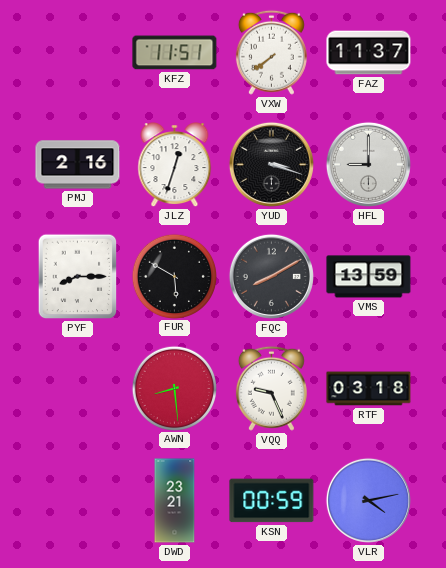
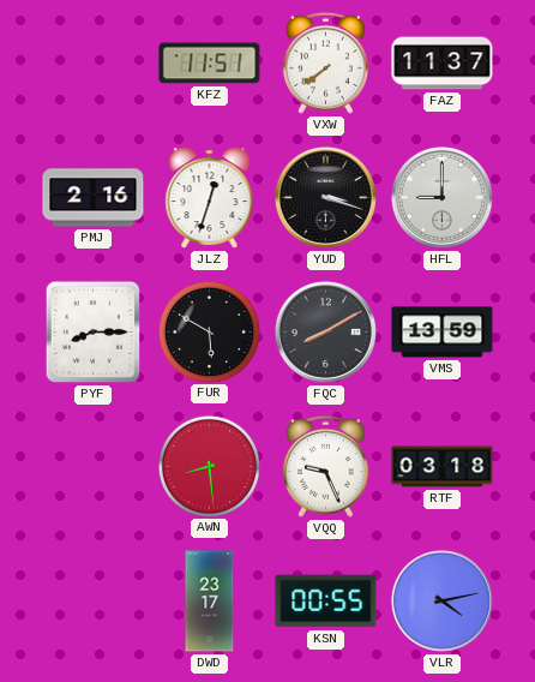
DWD: 23:21 -> 23:17 (210, 602)
KSN: 00:59 -> 00:55 (326, 602)
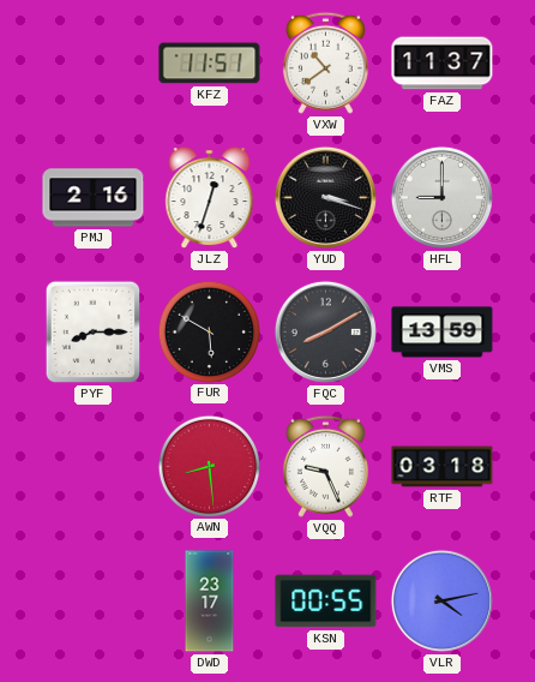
VXW: 7:39 -> 10:39 (325, 62)
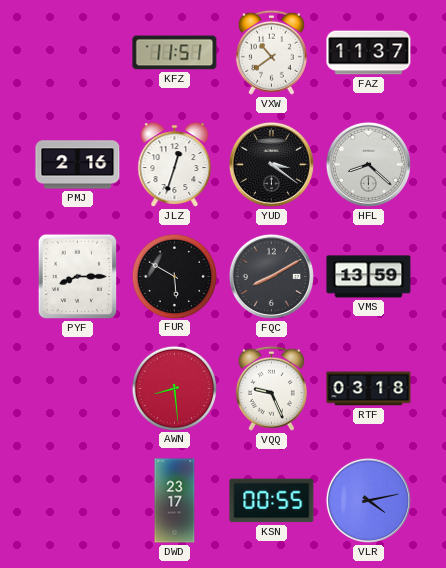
YUD: 3:18 -> 3:21 (271, 164)
HFL: 9:00 -> 8:22 (368, 164)
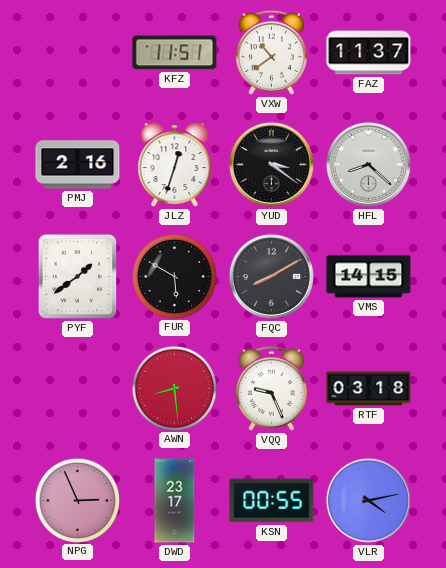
PYF: 8:15 -> 1:39 (78, 277)
VMS: 13:59 -> 14:15 (369, 277)
NPG: none -> 2:56 (77, 500)
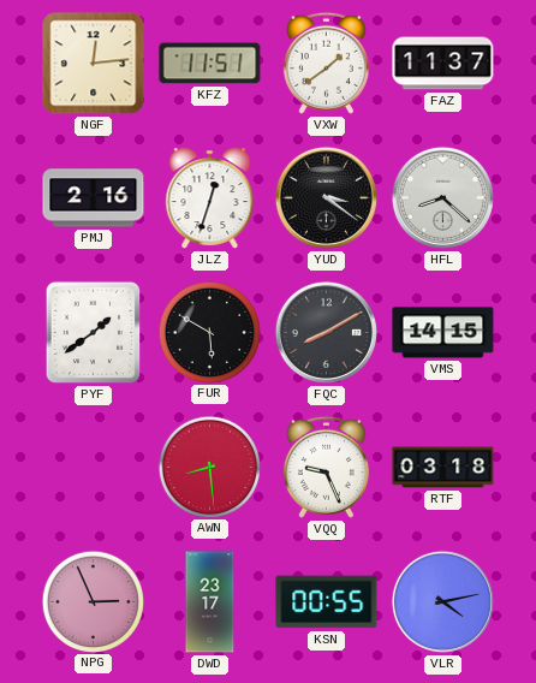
NGF: none -> 12:14 (94, 64)
VXW: 10:39 -> 1:39 (326, 63)
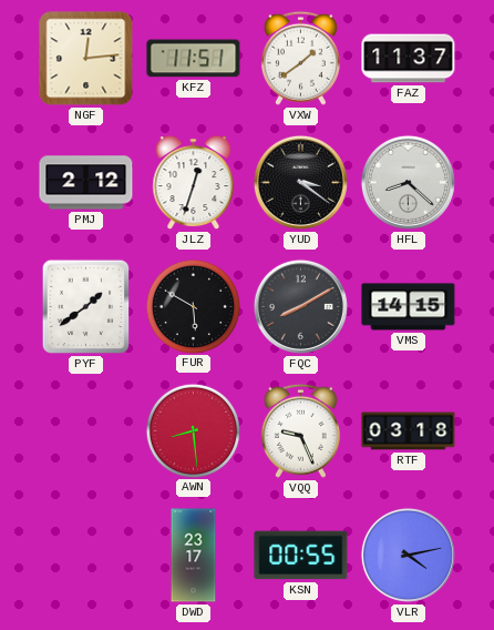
PMJ: 2:16 -> 2:12 (86, 183)
NPG: 2:56 -> none (93, 601)
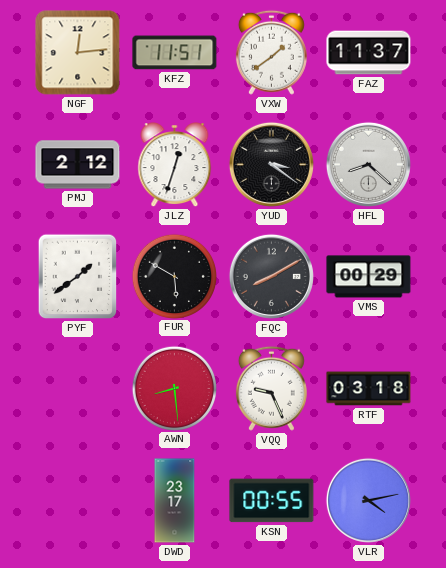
VMS: 14:15 -> 00:29 (369, 277)
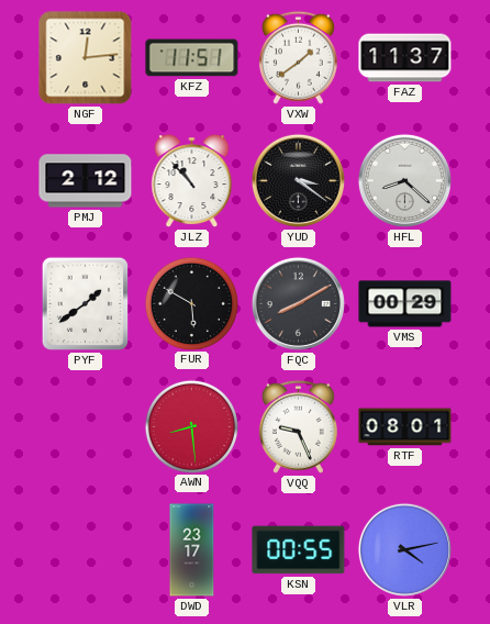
JLZ: 12:33 -> 10:53 (192, 181)
RTF: 03:18 -> 08:01 (405, 427)
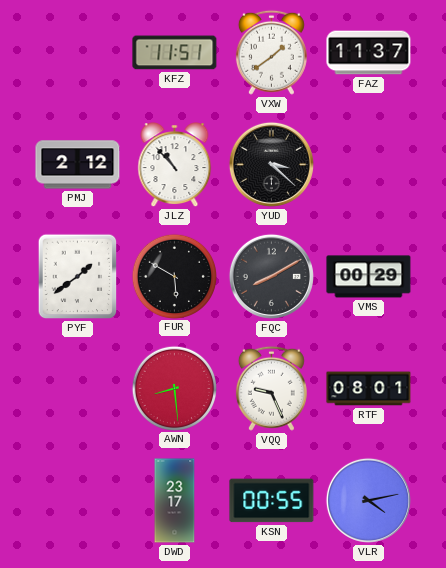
NGF: 12:14 -> none (86, 58)
YUD: 3:21 -> 3:22 (271, 164)
HFL: 8:22 -> none (404, 180)
